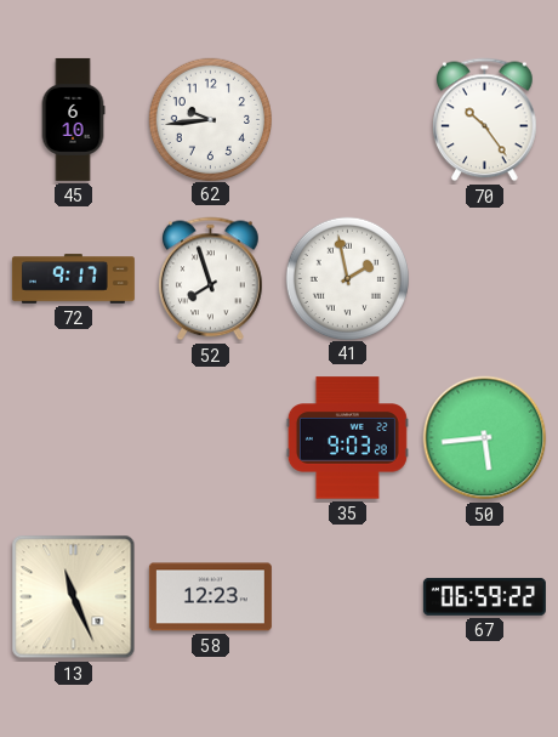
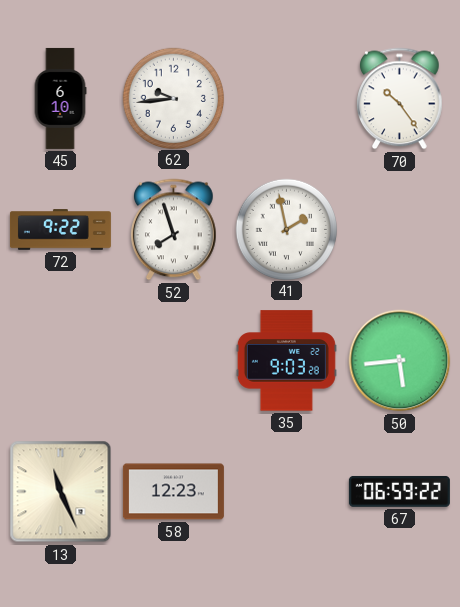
72: 9:17 -> 9:22 (60, 230)
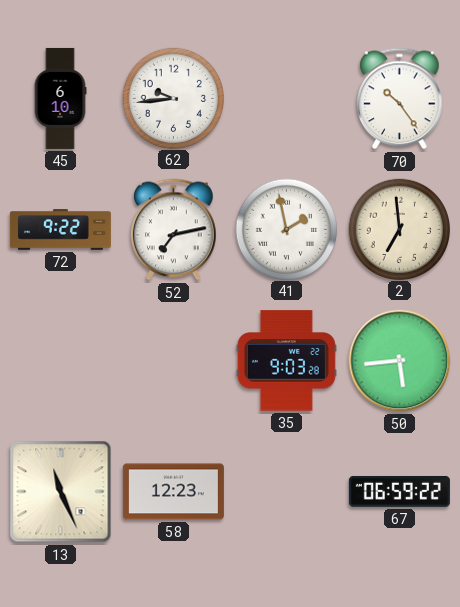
52: 7:57 -> 7:13 (174, 230)
2: none -> 6:59 (399, 229)
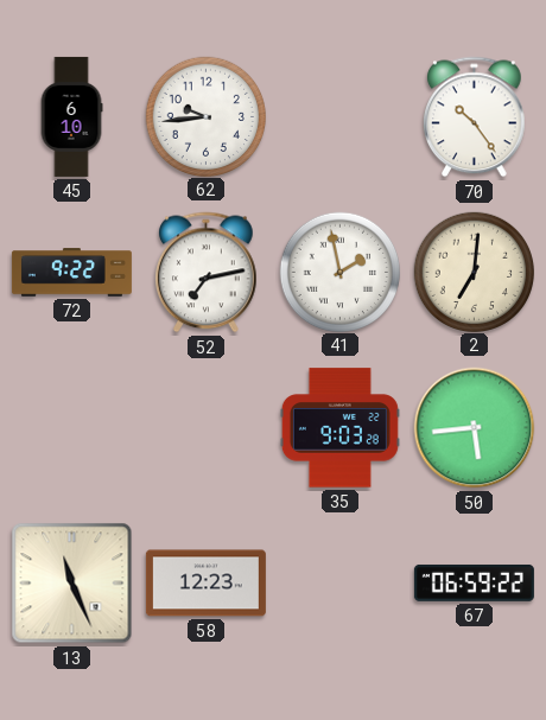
2: 6:59 -> 7:01 (474, 272)
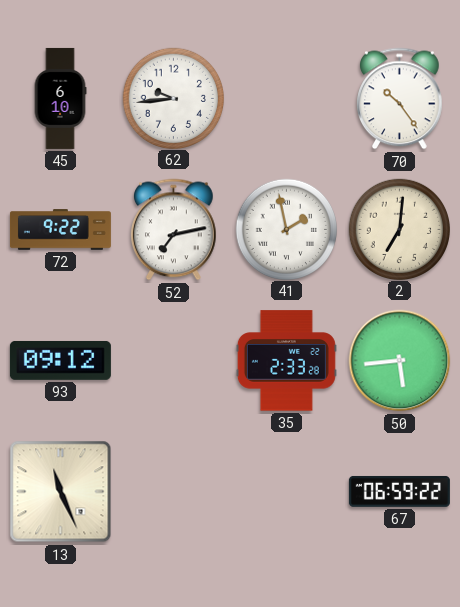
93: none -> 09:12 (60, 360)
35: 9:03 -> 2:33 (286, 361)
58: 12:23 -> none (205, 584)
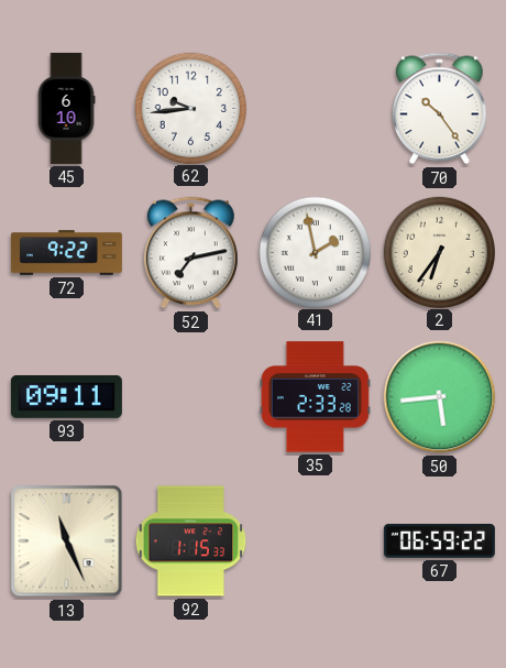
2: 7:01 -> 6:36 (439, 252)
93: 09:12 -> 09:11 (66, 396)
92: none -> 1:15 (191, 541)
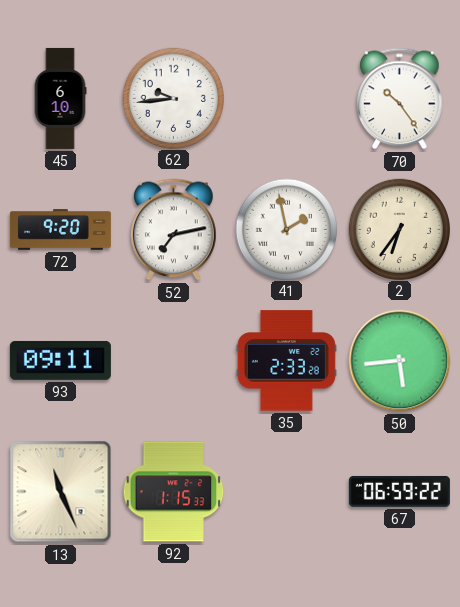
72: 9:22 -> 9:20 (60, 230)
